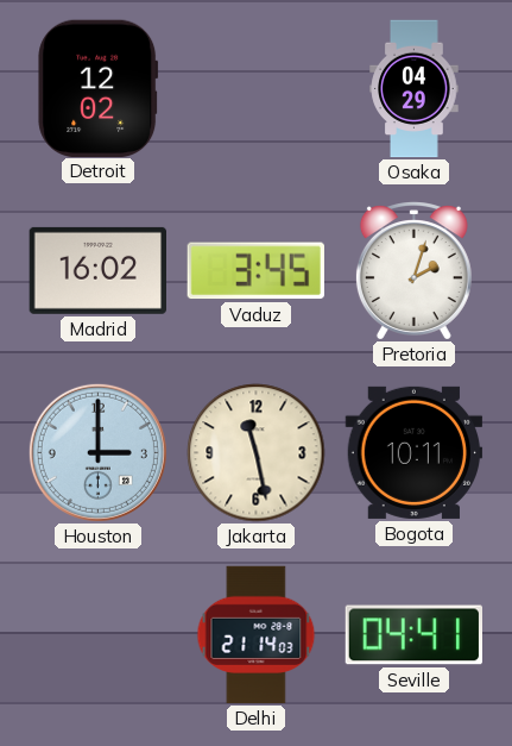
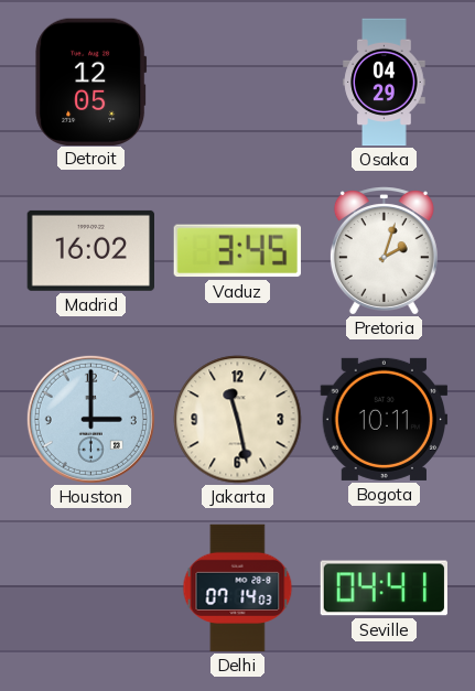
Detroit: 12:02 -> 12:05 (91, 82)
Delhi: 21:14 -> 07:14 (238, 589)
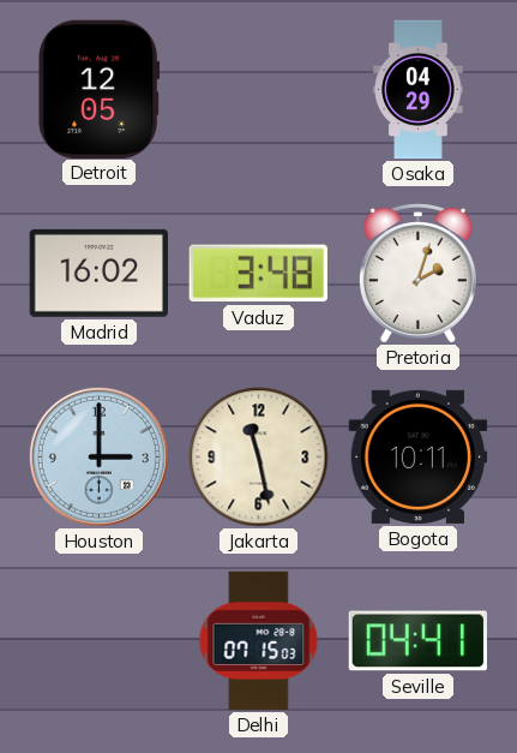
Vaduz: 3:45 -> 3:48 (258, 274)
Delhi: 07:14 -> 07:15 (259, 641)
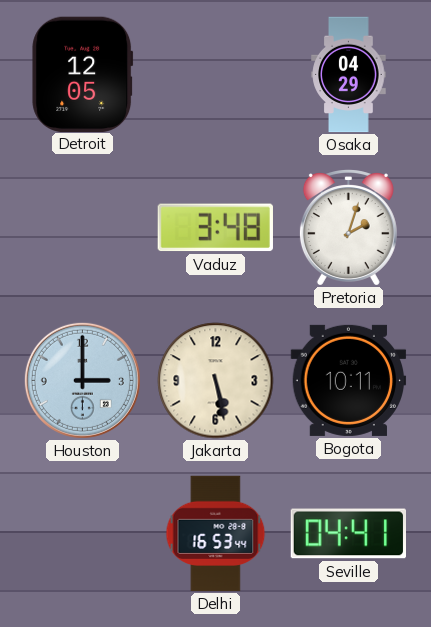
Madrid: 16:02 -> none (98, 273)
Jakarta: 11:28 -> 5:28 (216, 381)
Delhi: 07:15 -> 16:53 (216, 534)
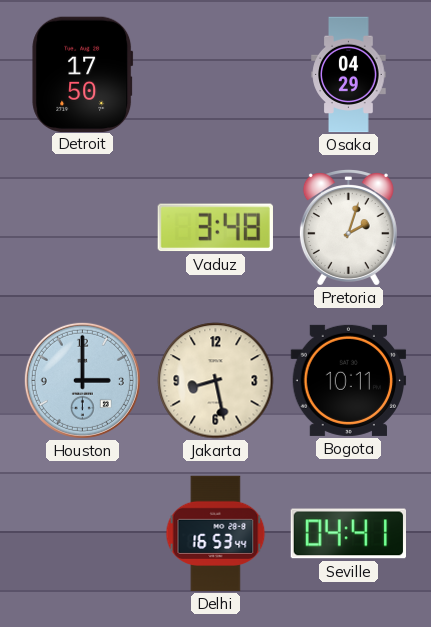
Detroit: 12:05 -> 17:50 (83, 74)
Jakarta: 5:28 -> 8:28 (216, 381)
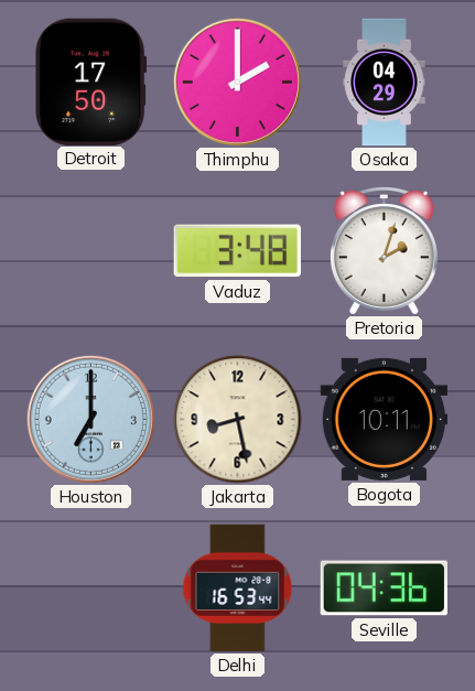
Thimphu: none -> 2:00 (237, 82)
Houston: 3:00 -> 7:00 (90, 419)
Seville: 04:41 -> 04:36 (385, 589)
